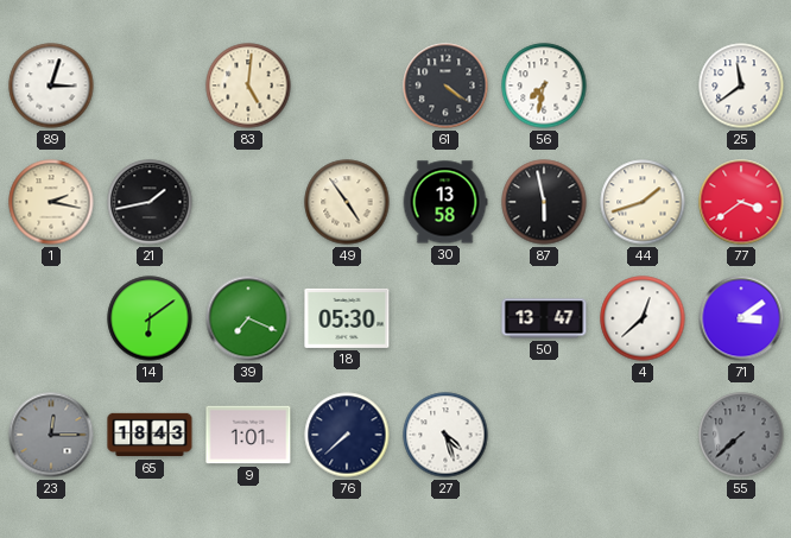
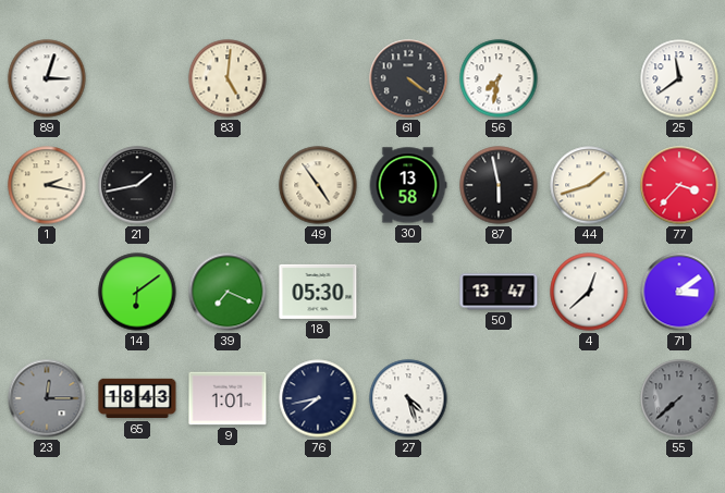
77: 3:39 -> 3:37 (679, 185)
76: 7:38 -> 7:43 (318, 398)
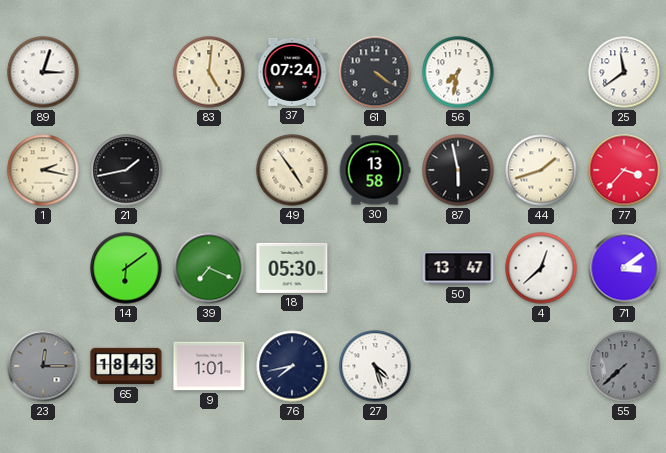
37: none -> 07:24 (292, 72)
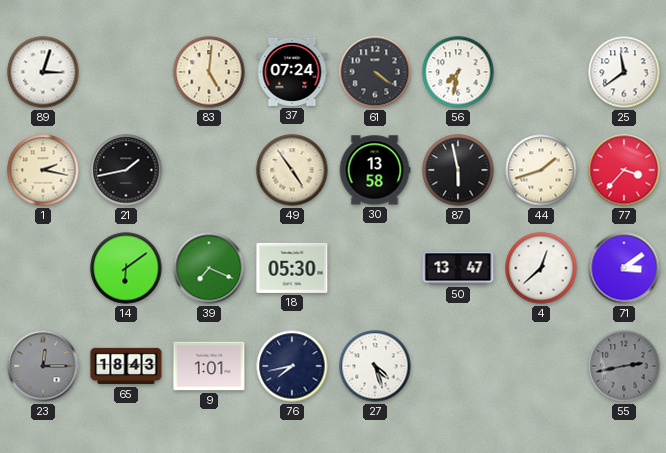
55: 7:38 -> 2:43 (624, 366)
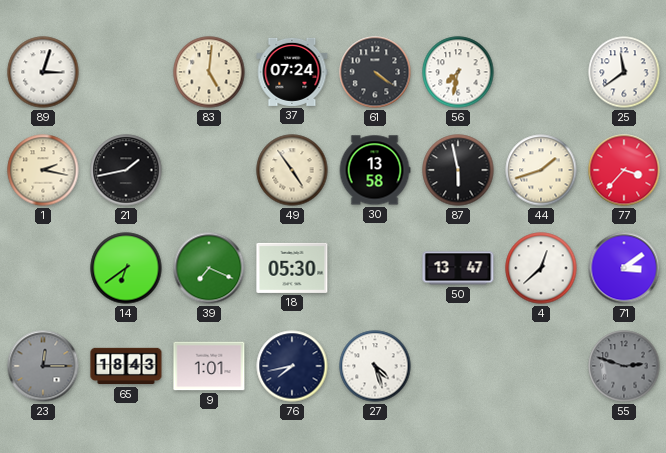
14: 6:09 -> 6:39 (126, 268)
55: 2:43 -> 2:48 (624, 366)
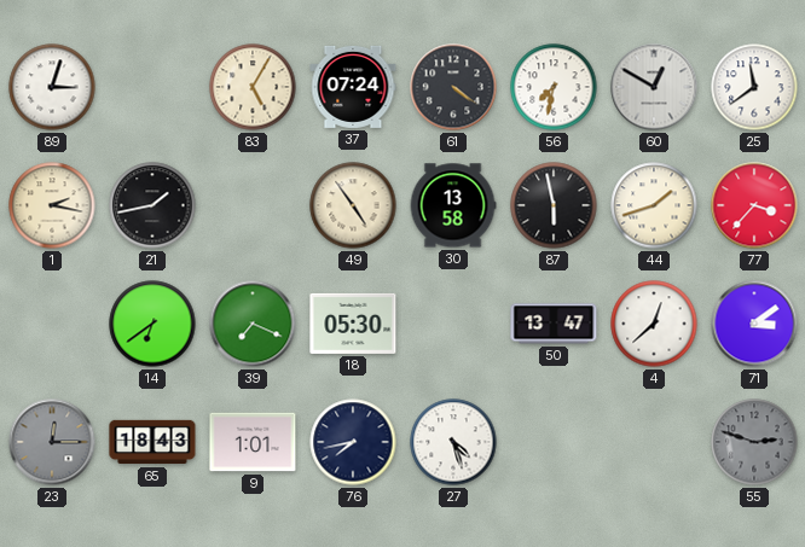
83: 5:01 -> 5:05 (253, 87)
60: none -> 12:50 (654, 87)
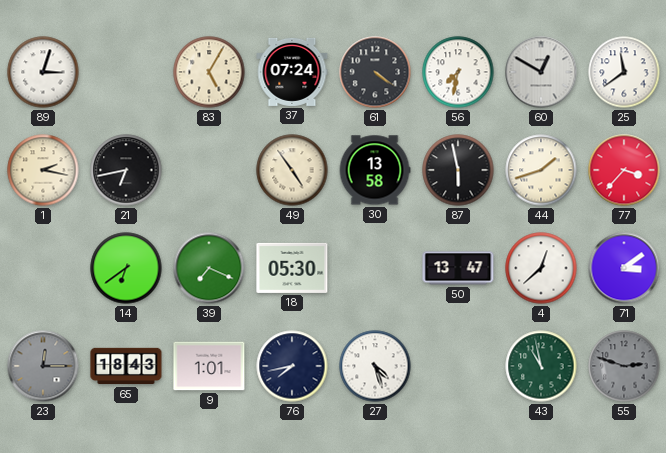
21: 1:43 -> 6:43 (126, 170)
43: none -> 10:58 (541, 366)
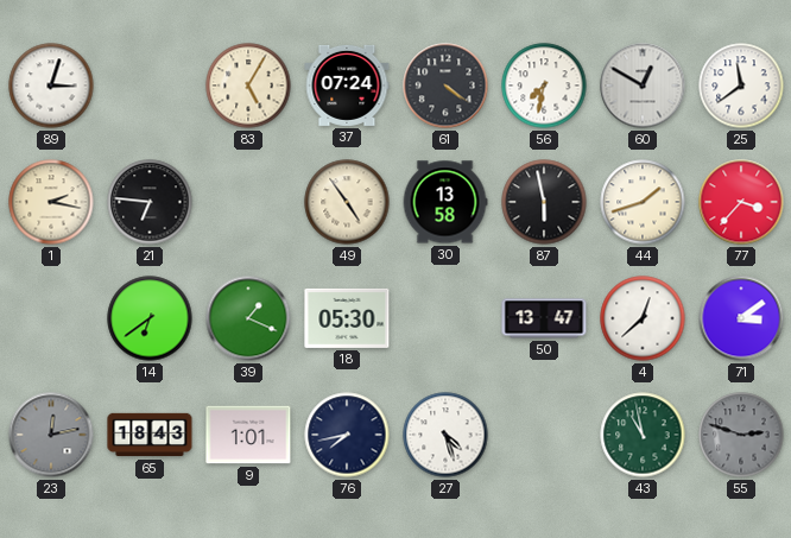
21: 6:43 -> 6:46 (150, 202)
39: 7:19 -> 1:19 (248, 318)
23: 12:15 -> 12:13 (51, 435)
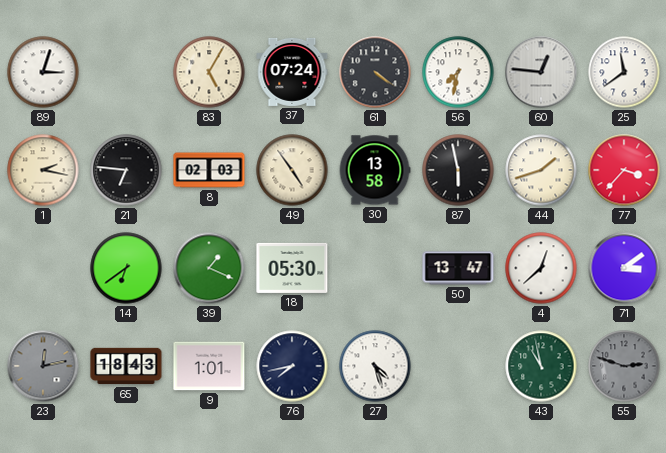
60: 12:50 -> 12:46 (541, 72)
8: none -> 02:03 (209, 170)
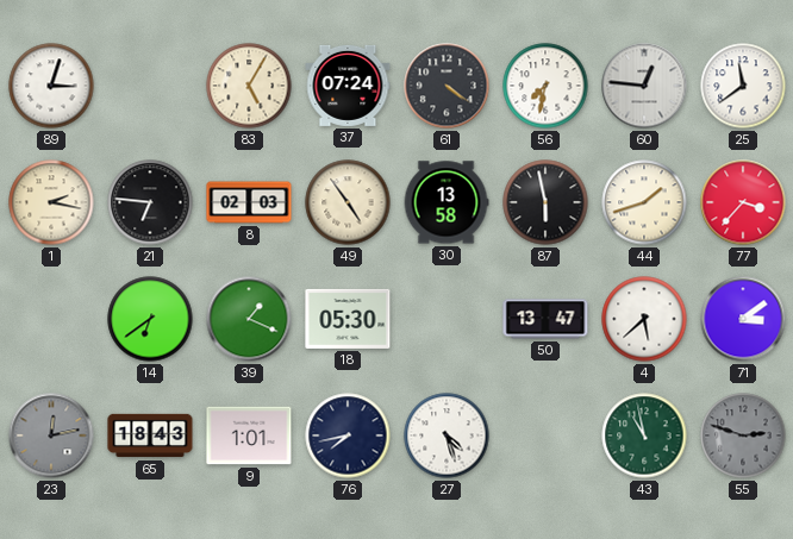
4: 12:38 -> 5:38 (644, 319)
